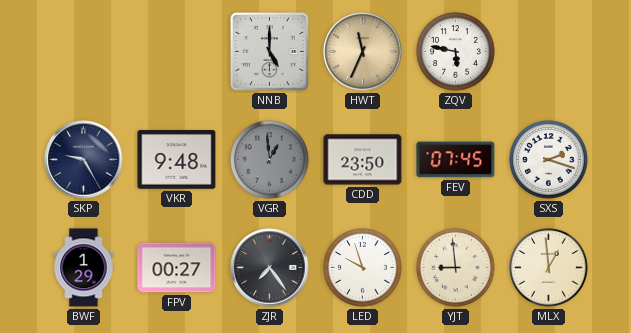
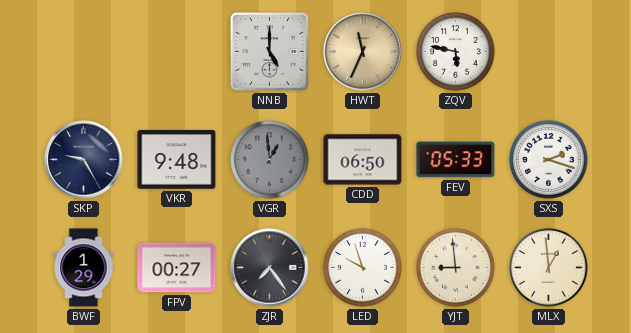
CDD: 23:50 -> 06:50 (363, 160)
FEV: 07:45 -> 05:33 (456, 160)
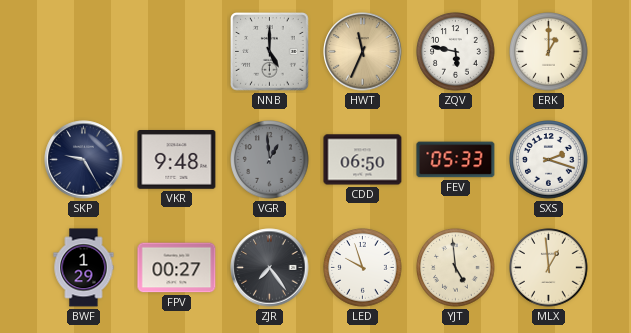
ERK: none -> 1:00 (549, 52)
YJT: 8:59 -> 4:59 (456, 268)
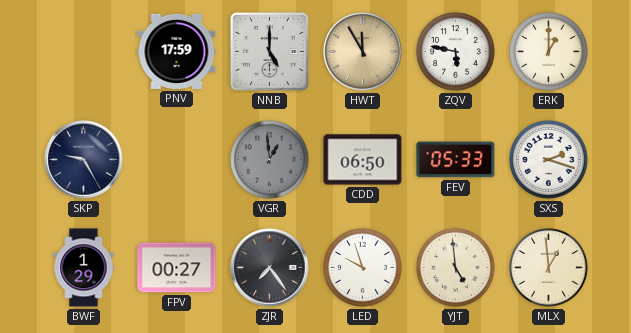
PNV: none -> 17:59 (177, 51)
HWT: 11:34 -> 11:55 (363, 52)
VKR: 9:48 -> none (177, 160)
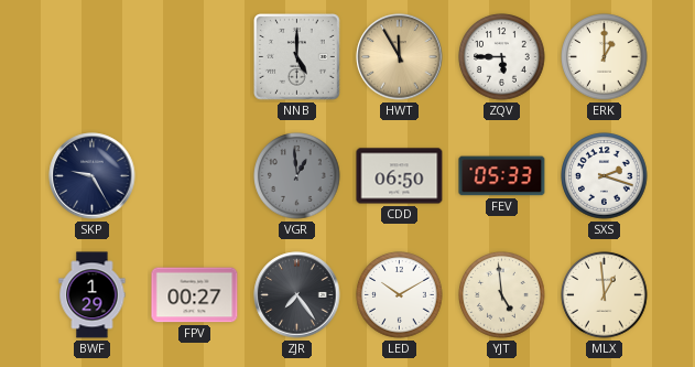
PNV: 17:59 -> none (177, 51)
ZQV: 5:47 -> 5:45 (502, 57)
LED: 9:57 -> 10:10 (400, 295)
